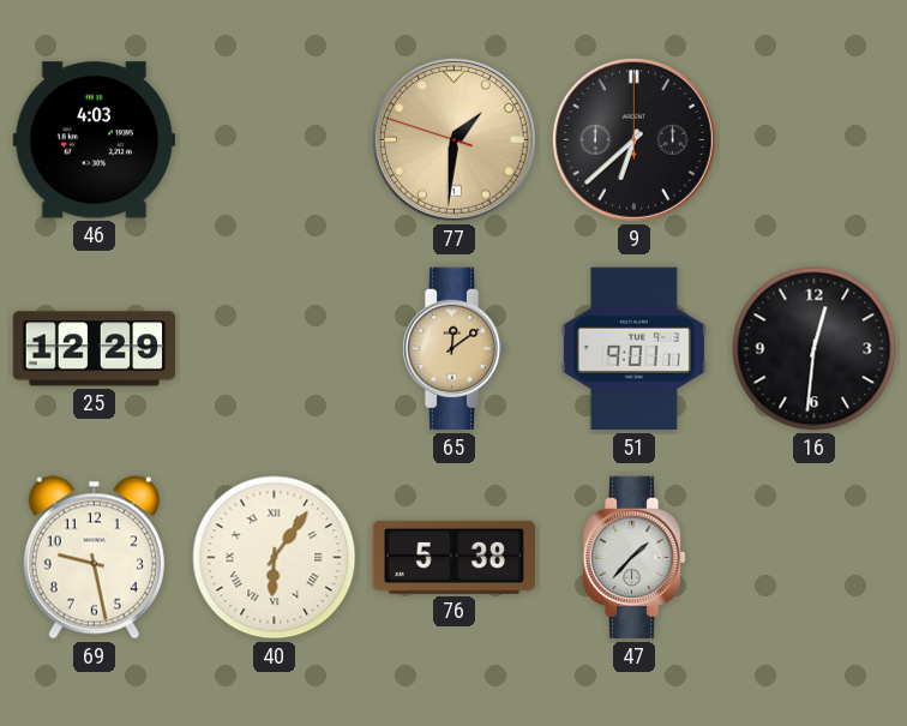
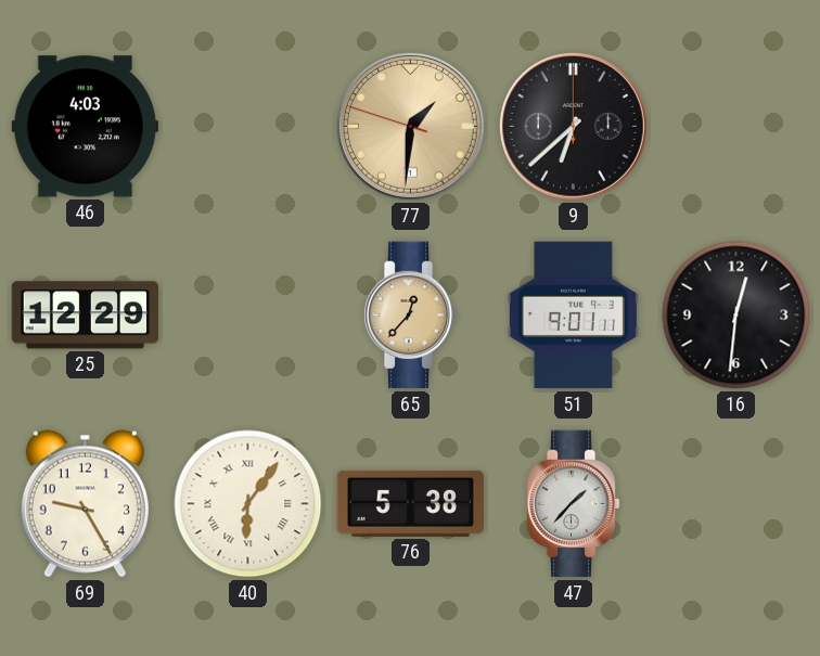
65: 12:09 -> 12:37 (410, 316)
69: 9:28 -> 9:25 (85, 504)
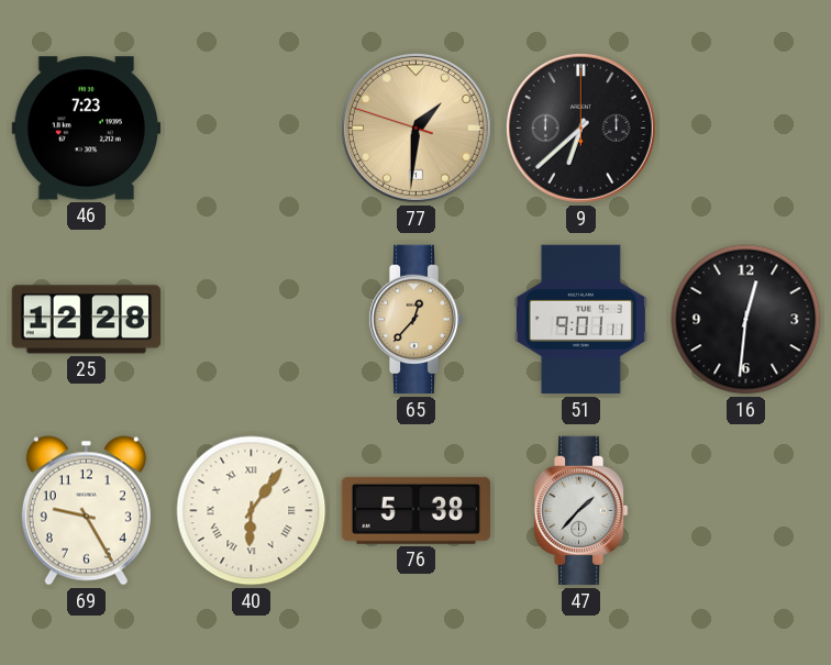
46: 4:03 -> 7:23 (86, 129)
25: 12:29 -> 12:28 (87, 320)
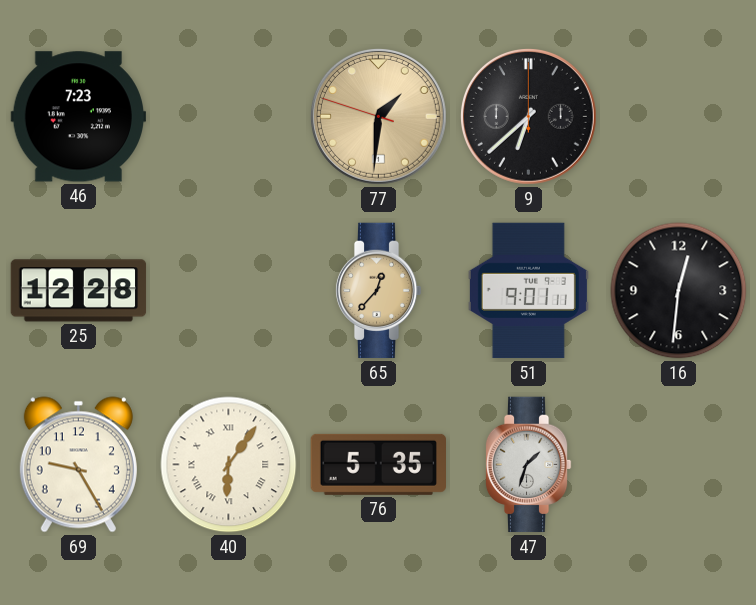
76: 5:38 -> 5:35 (378, 464)
47: 1:37 -> 1:33 (528, 465)
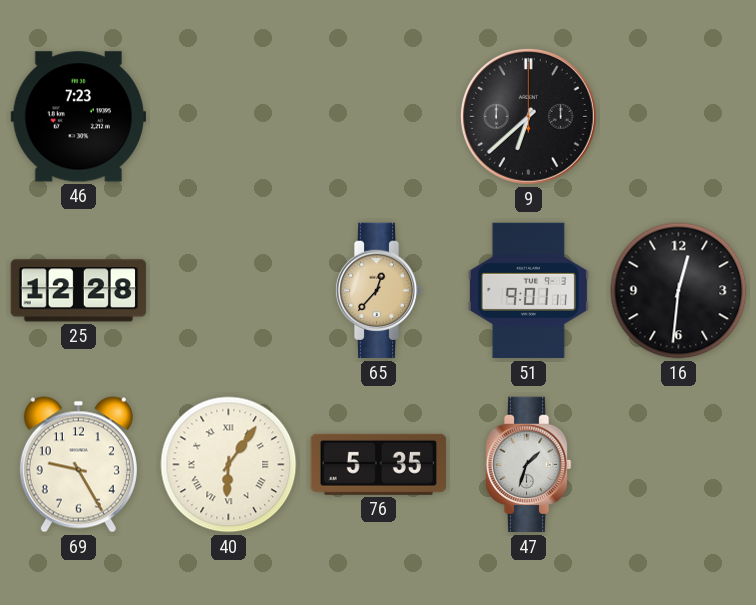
77: 1:30 -> none (378, 116)
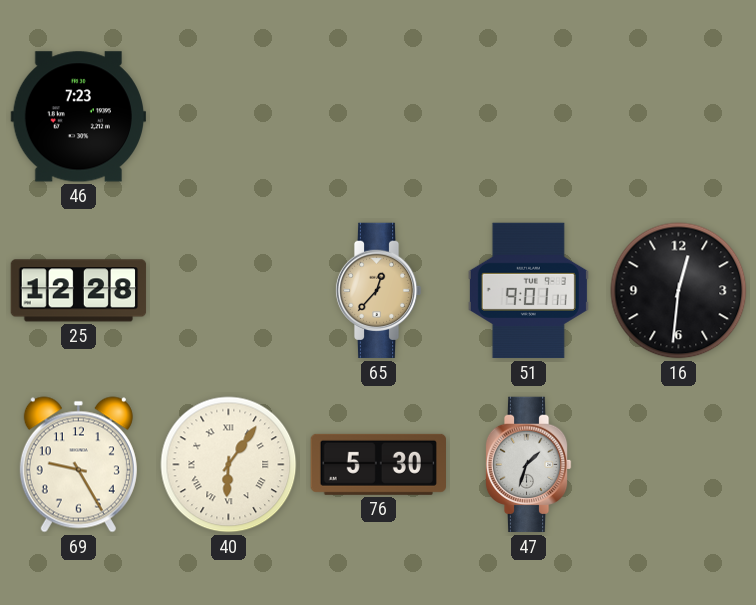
9: 6:38 -> none (528, 116)
76: 5:35 -> 5:30 (378, 464)
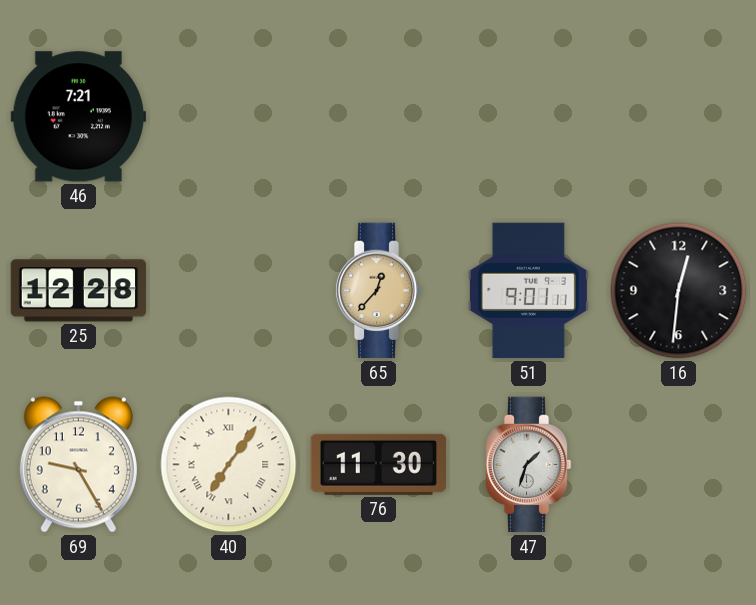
46: 7:23 -> 7:21 (78, 117)
40: 6:06 -> 7:06 (229, 465)
76: 5:30 -> 11:30 (378, 464)
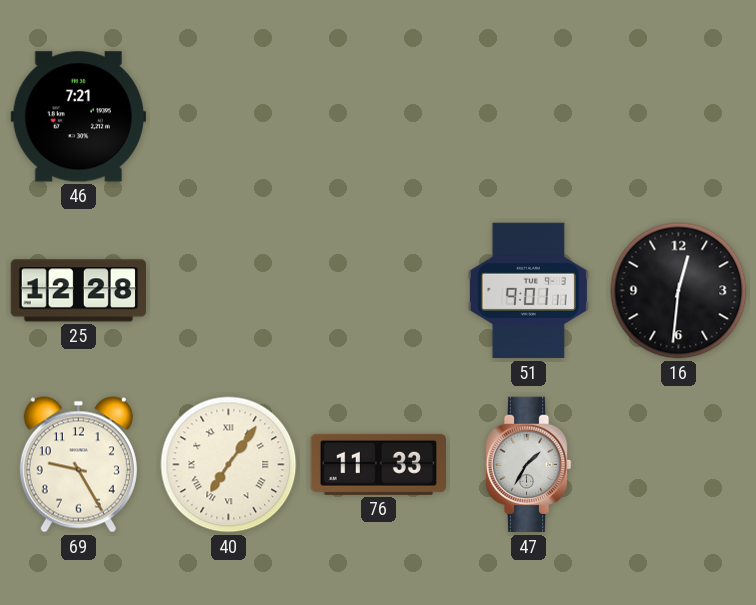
65: 12:37 -> none (378, 291)
76: 11:30 -> 11:33 (378, 464)
47: 1:33 -> 1:35 (528, 465)
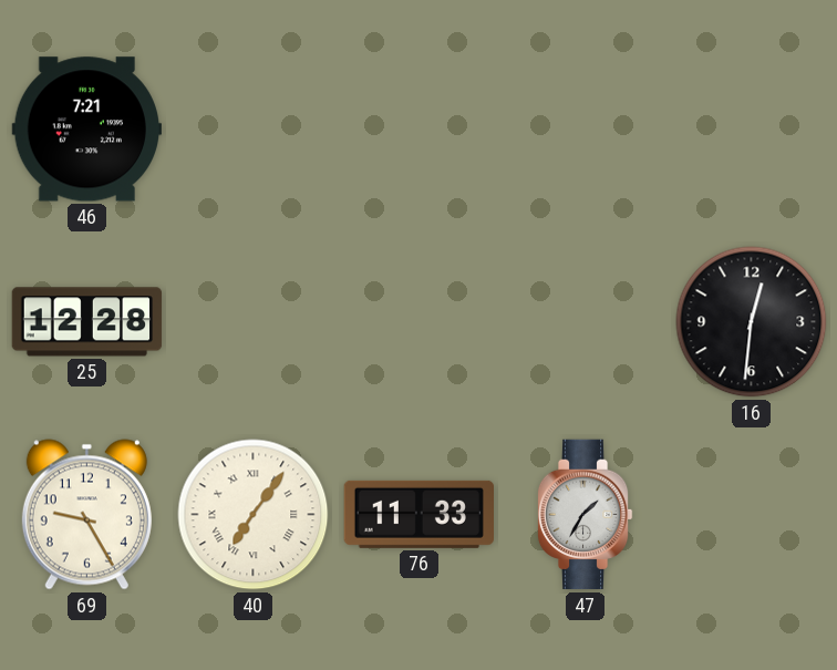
51: 9:01 -> none (528, 291)
